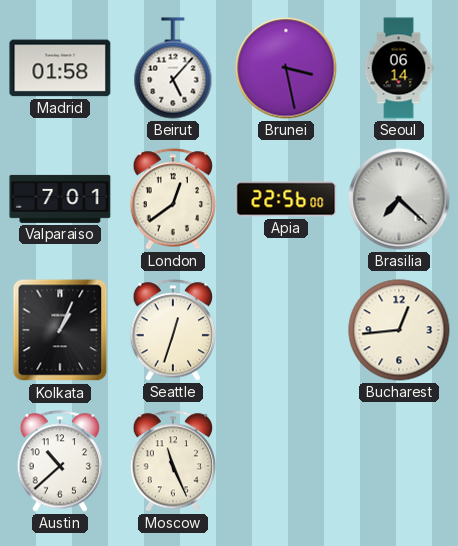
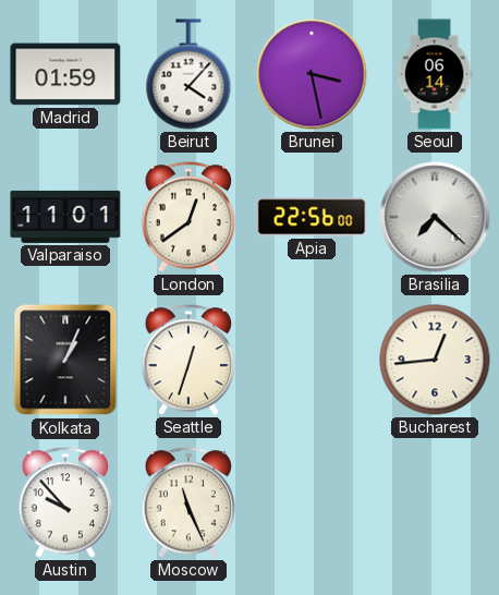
Madrid: 01:58 -> 01:59 (65, 74)
Beirut: 5:07 -> 4:07 (188, 74)
Valparaiso: 7:01 -> 11:01 (65, 217)
Austin: 10:38 -> 9:53 (65, 502)
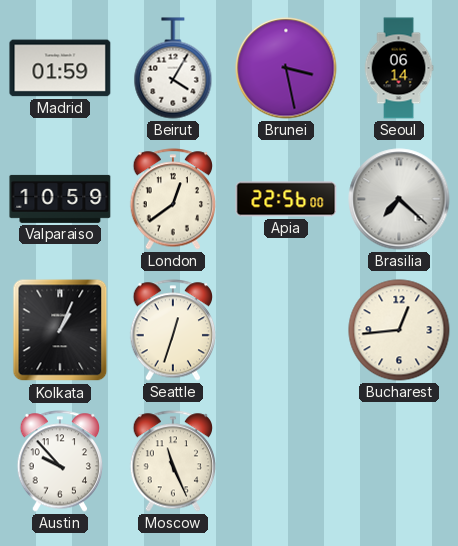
Beirut: 4:07 -> 4:05 (173, 68)
Valparaiso: 11:01 -> 10:59 (60, 199)
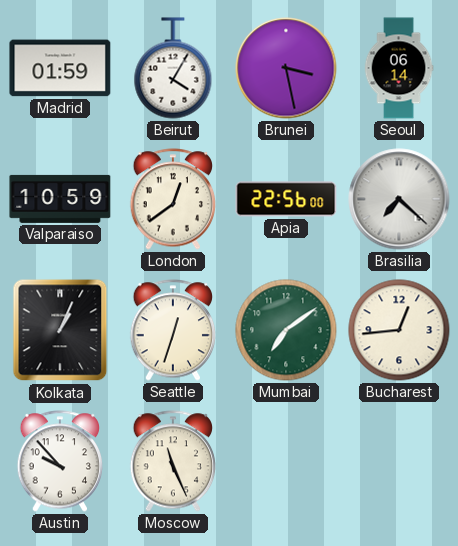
Mumbai: none -> 7:09 (286, 330)
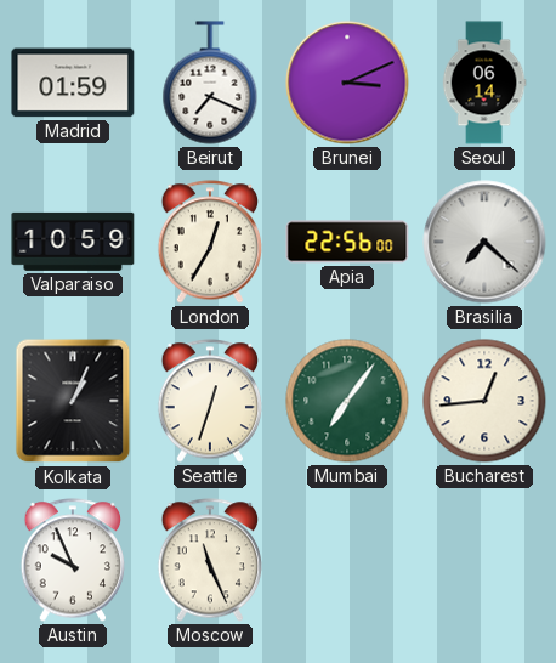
Beirut: 4:05 -> 7:19 (210, 83)
Brunei: 3:28 -> 3:11 (347, 83)
London: 12:39 -> 12:35 (210, 242)
Mumbai: 7:09 -> 7:06 (347, 401)
Austin: 9:53 -> 9:56 (73, 560)
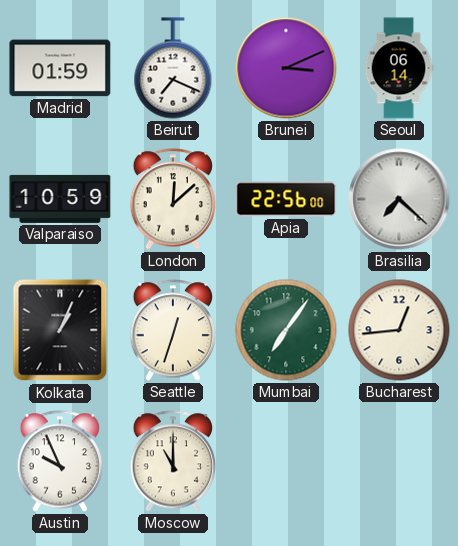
London: 12:35 -> 12:08 (173, 199)
Moscow: 11:26 -> 11:00 (173, 461)
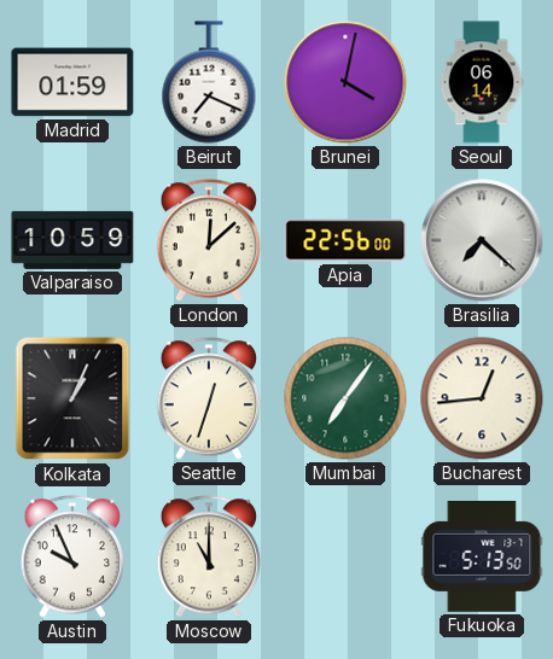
Brunei: 3:11 -> 4:02 (345, 82)
Fukuoka: none -> 5:13 (482, 556)
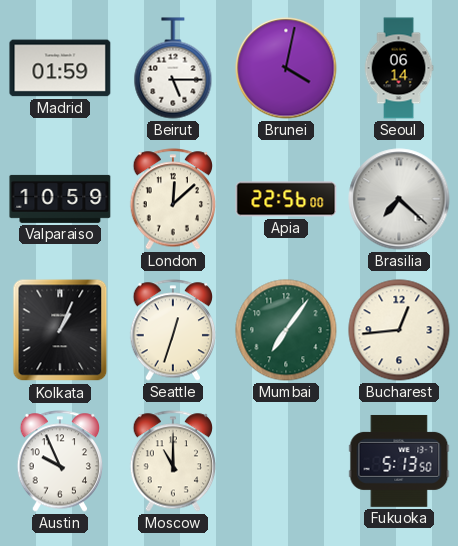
Beirut: 7:19 -> 5:15 (173, 68)
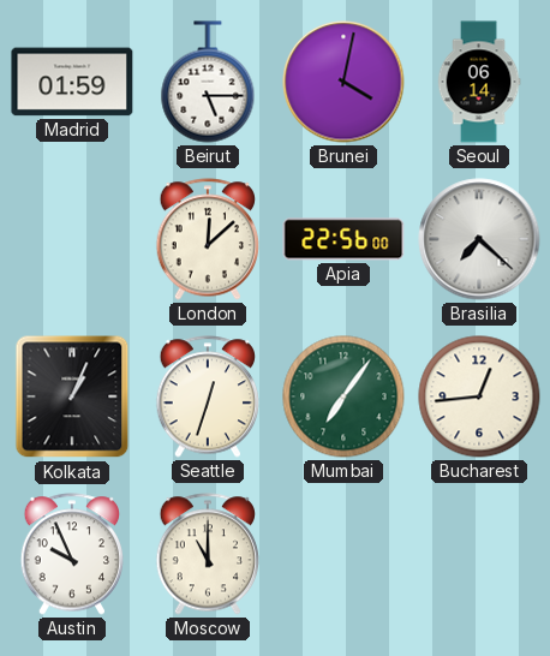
Valparaiso: 10:59 -> none (60, 199)
Fukuoka: 5:13 -> none (399, 461)
